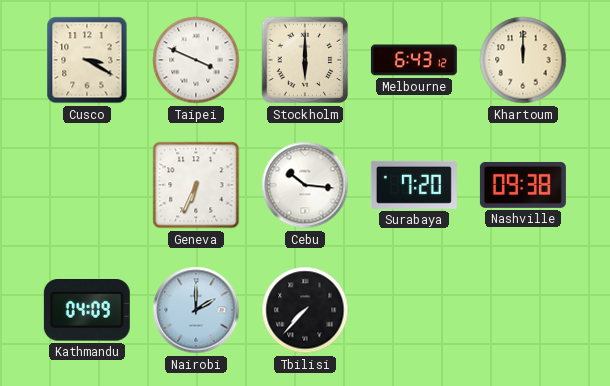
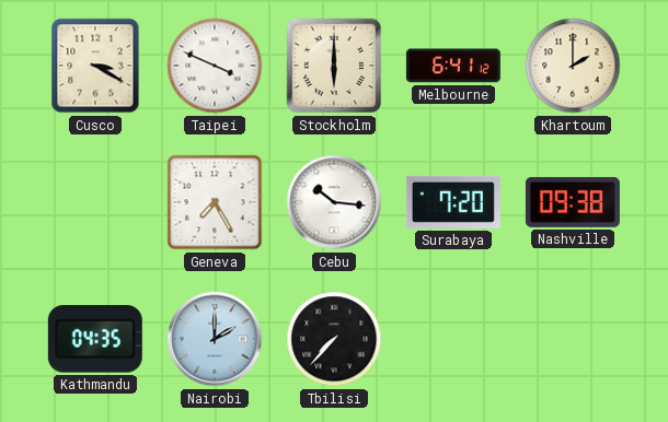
Melbourne: 6:43 -> 6:41 (453, 66)
Khartoum: 12:00 -> 2:00 (573, 66)
Geneva: 6:34 -> 7:25 (215, 202)
Kathmandu: 04:09 -> 04:35 (95, 340)
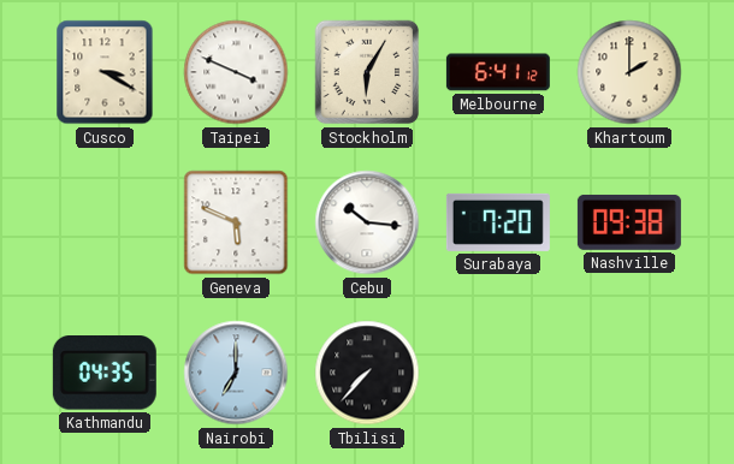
Stockholm: 6:00 -> 6:05 (367, 72)
Geneva: 7:25 -> 5:49 (236, 222)
Nairobi: 2:00 -> 7:00 (236, 373)
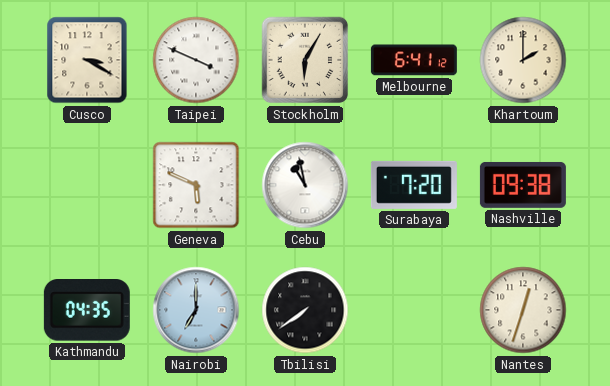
Cebu: 10:16 -> 10:58 (305, 185)
Tbilisi: 7:37 -> 7:39 (305, 310)
Nantes: none -> 12:33 (523, 310)
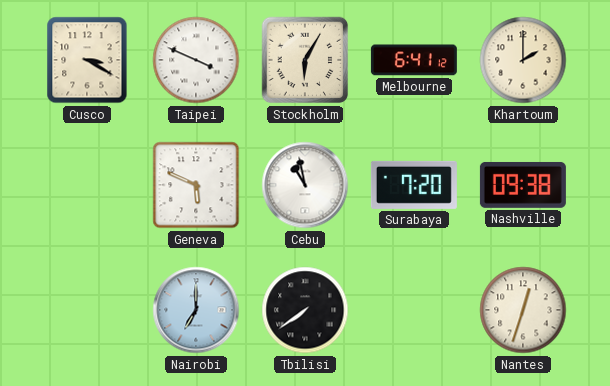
Kathmandu: 04:35 -> none (87, 311)
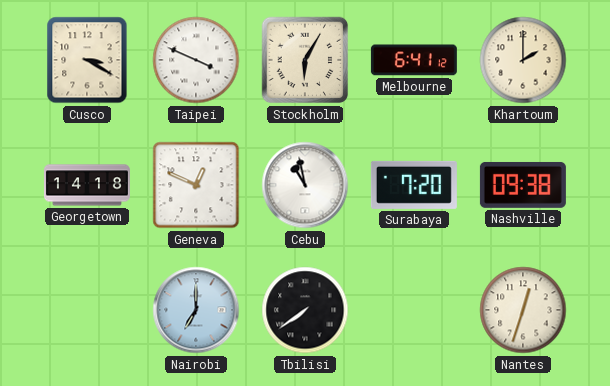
Georgetown: none -> 14:18 (87, 185)
Geneva: 5:49 -> 12:49 (196, 185)
